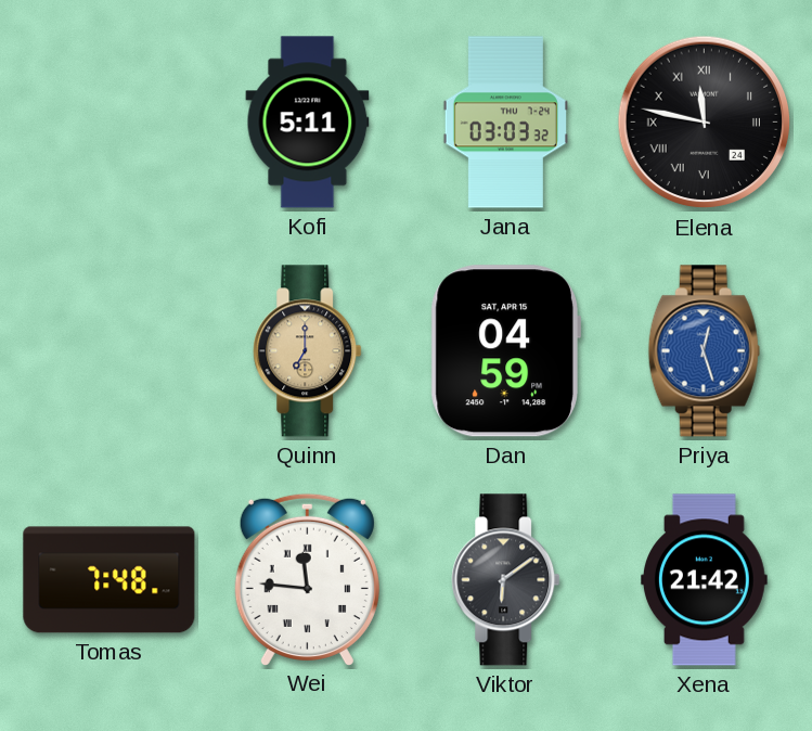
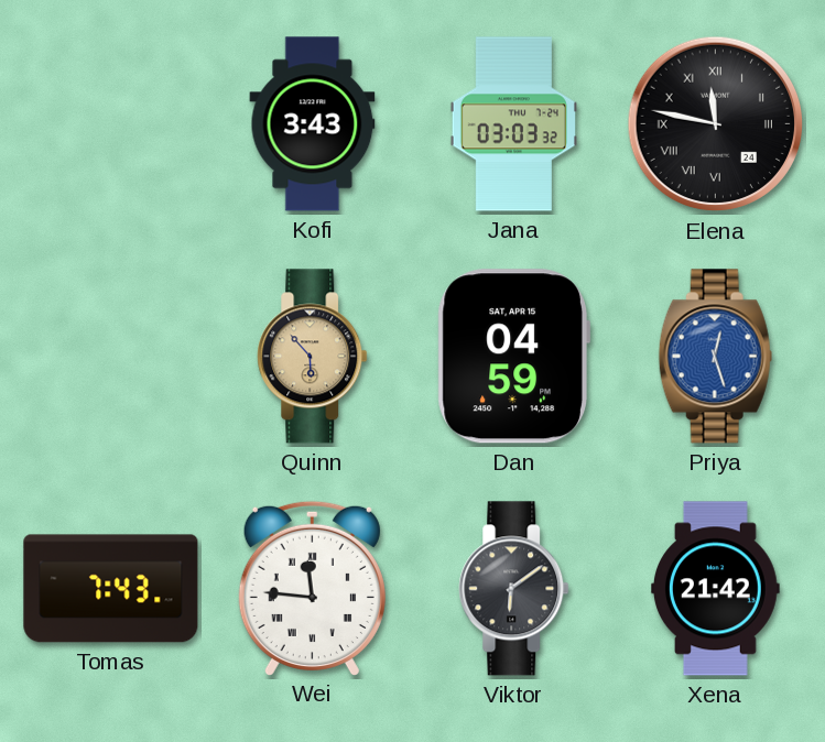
Kofi: 5:11 -> 3:43 (313, 124)
Quinn: 7:00 -> 5:53 (313, 357)
Tomas: 7:48 -> 7:43 (111, 589)
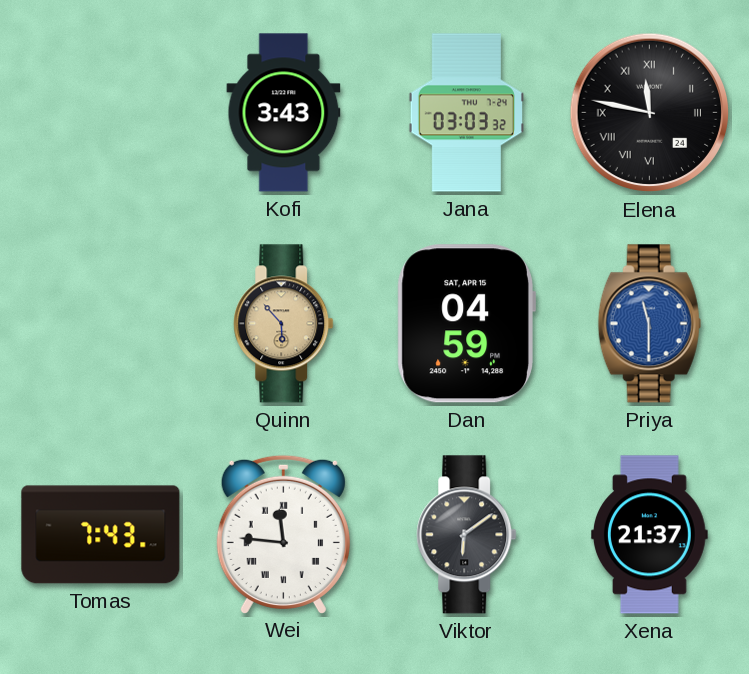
Priya: 12:27 -> 11:30 (649, 324)
Xena: 21:42 -> 21:37 (649, 535)
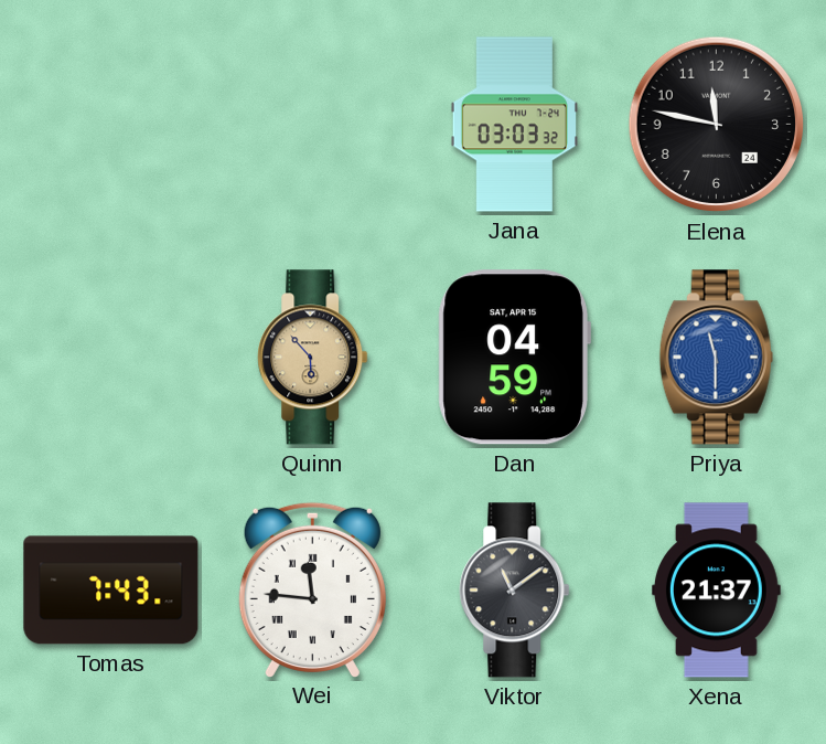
Kofi: 3:43 -> none (284, 113)
Elena numerals: Roman -> Arabic (717, 125)
Viktor: 6:09 -> 11:09 (515, 591)
